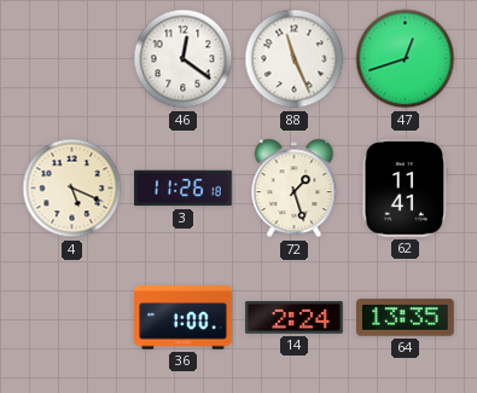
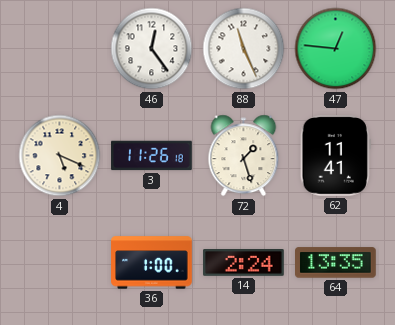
46: 12:21 -> 12:24 (152, 49)
47: 12:42 -> 12:46 (336, 49)
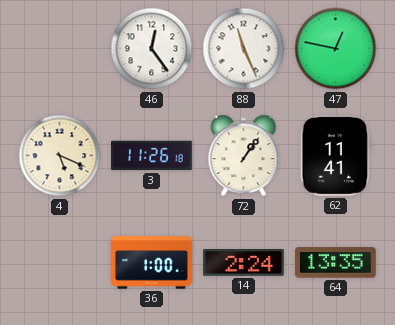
47: 12:46 -> 12:47 (336, 49)
72: 1:27 -> 1:06 (244, 156)
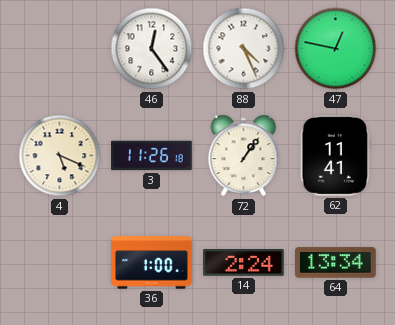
88: 11:26 -> 4:26 (244, 49)
64: 13:35 -> 13:34 (336, 263)
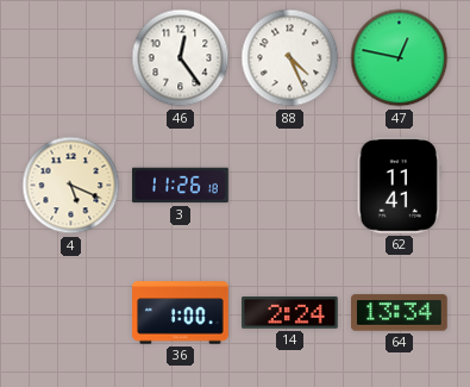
72: 1:06 -> none (244, 156)
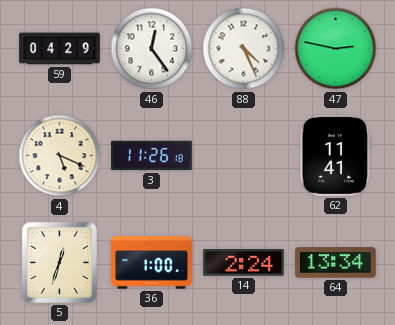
59: none -> 04:29 (60, 49)
47: 12:47 -> 2:47 (336, 49)
5: none -> 12:33 (59, 262)
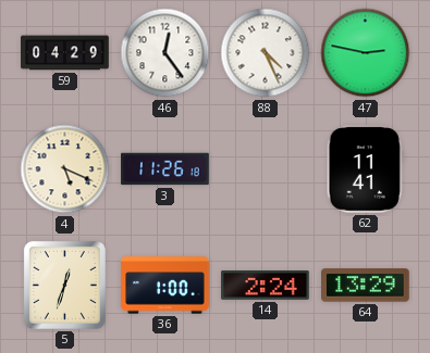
64: 13:34 -> 13:29 (366, 286)
